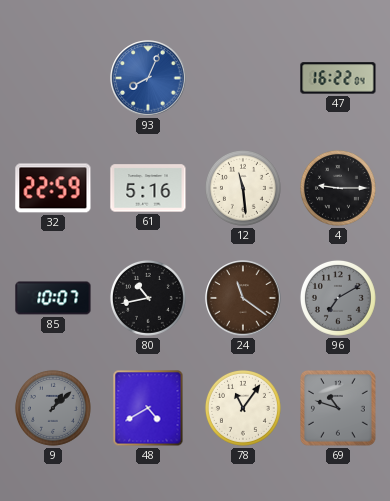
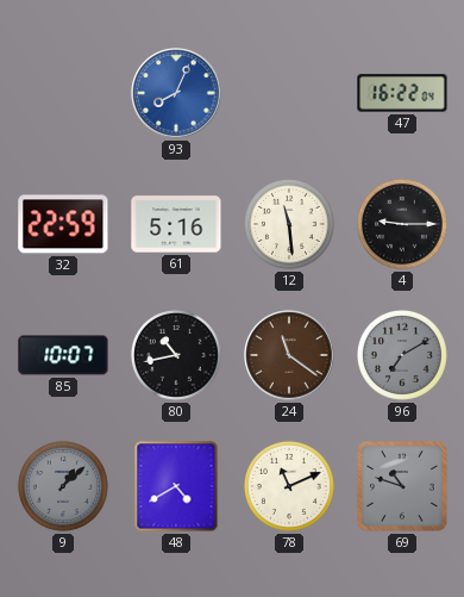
78: 11:06 -> 11:11 (289, 486)
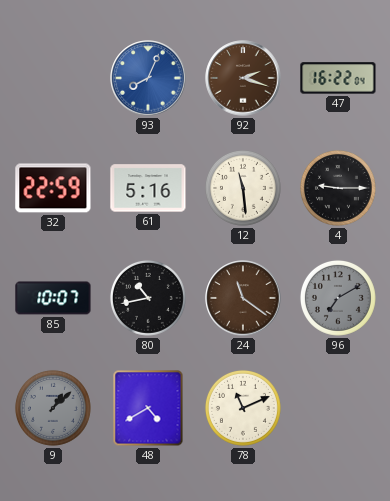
92: none -> 2:18 (243, 78)
69: 10:48 -> none (403, 487)
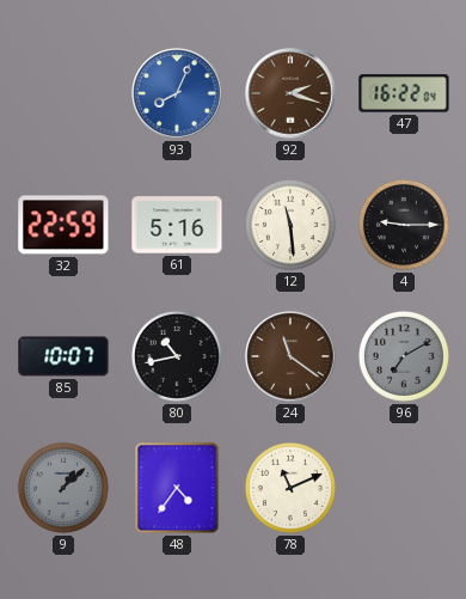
48: 4:40 -> 4:36 (177, 488)
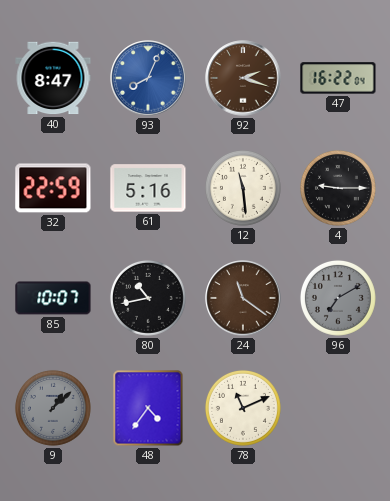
40: none -> 8:47 (53, 78)
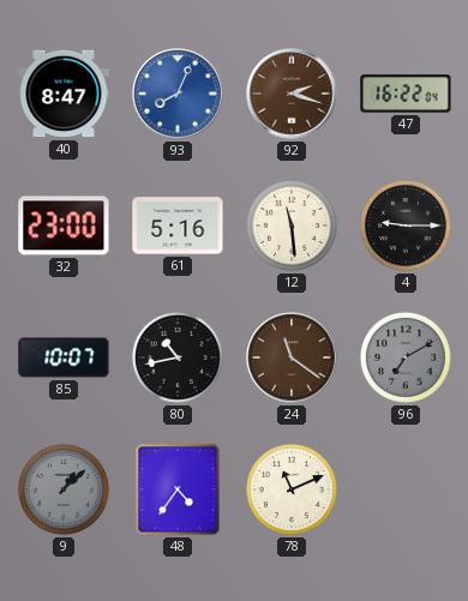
32: 22:59 -> 23:00 (64, 226)
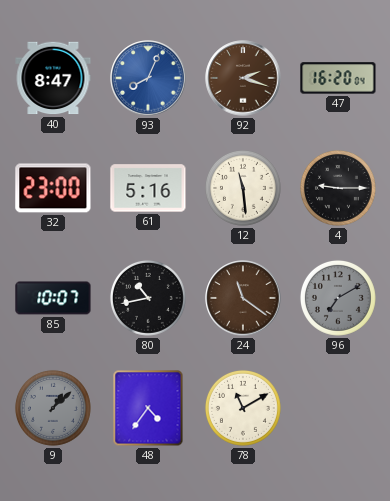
47: 16:22 -> 16:20 (338, 78)
78: 11:11 -> 11:10 (243, 408)
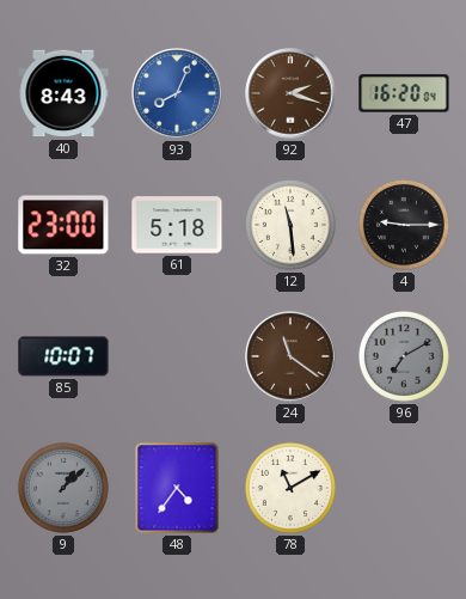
40: 8:47 -> 8:43 (63, 93)
61: 5:16 -> 5:18 (177, 225)
80: 10:43 -> none (148, 298)
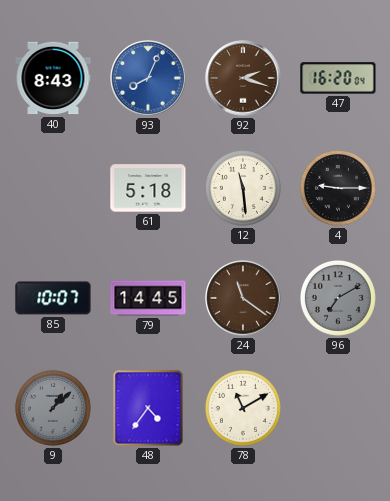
32: 23:00 -> none (63, 225)
79: none -> 14:45 (148, 298)
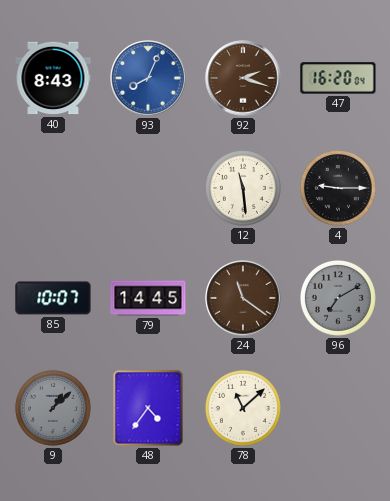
61: 5:18 -> none (148, 188)
78: 11:10 -> 11:08 (243, 408)
